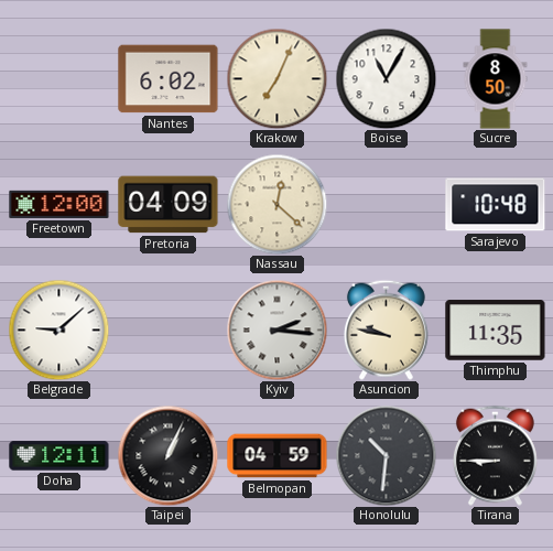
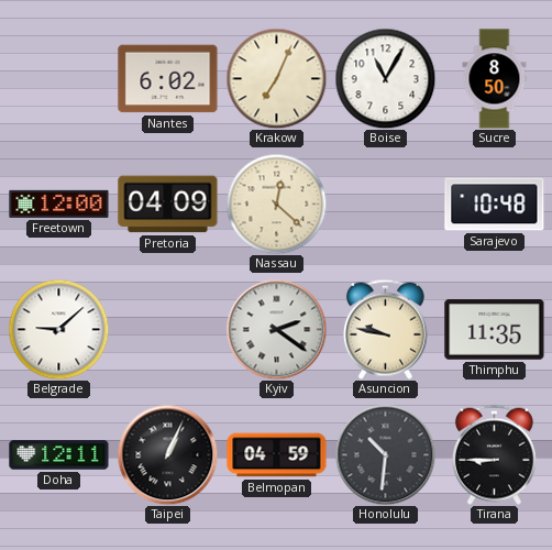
Kyiv: 2:16 -> 2:21 (276, 329)
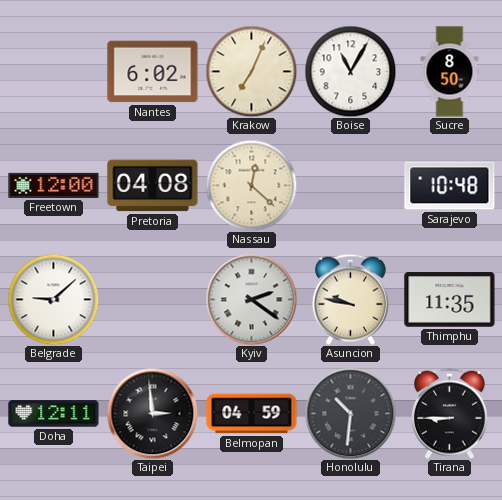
Pretoria: 04:09 -> 04:08 (153, 186)
Taipei: 1:04 -> 2:59 (152, 413)
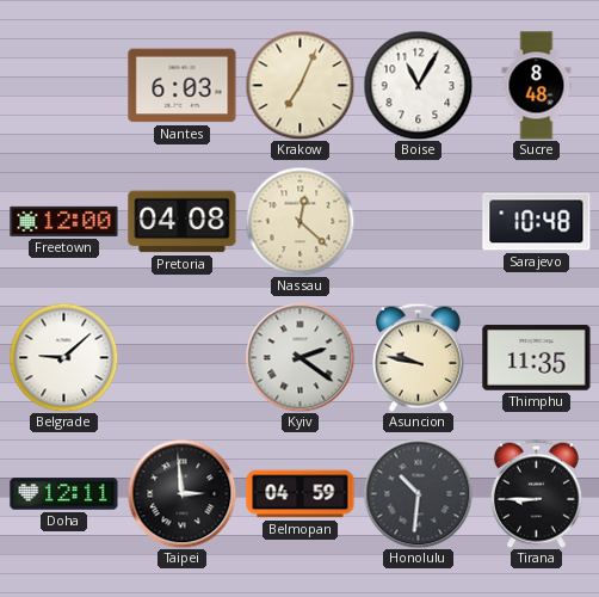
Nantes: 6:02 -> 6:03 (183, 86)
Sucre: 8:50 -> 8:48 (537, 86)
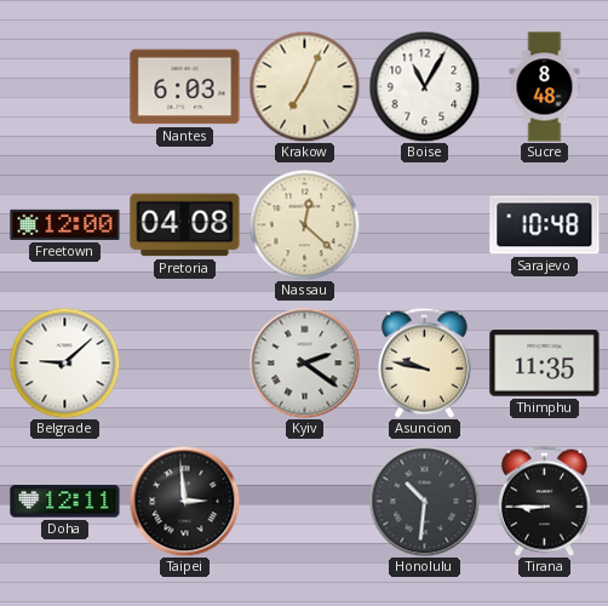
Belmopan: 04:59 -> none (301, 494)
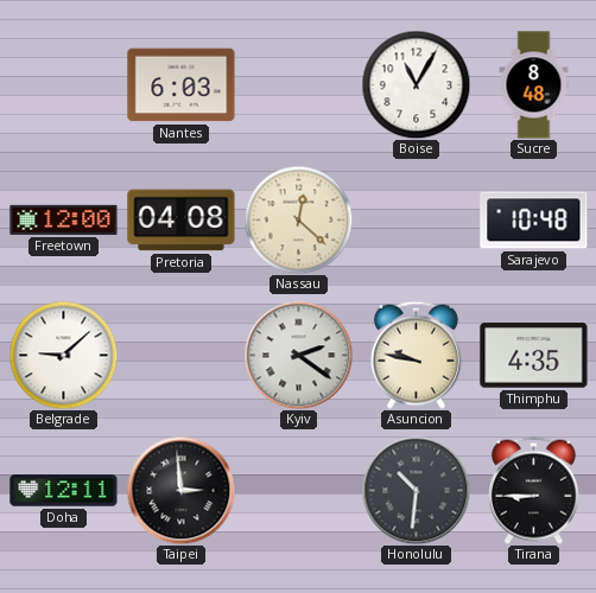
Krakow: 7:04 -> none (304, 86)
Thimphu: 11:35 -> 4:35 (534, 356)
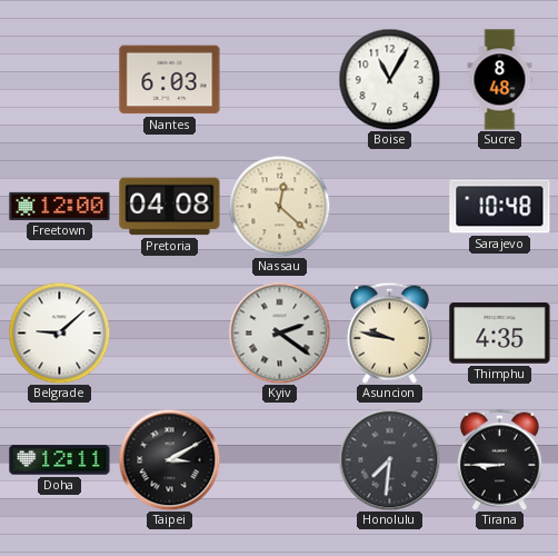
Taipei: 2:59 -> 3:10 (169, 459)
Honolulu: 10:31 -> 7:31 (389, 459)
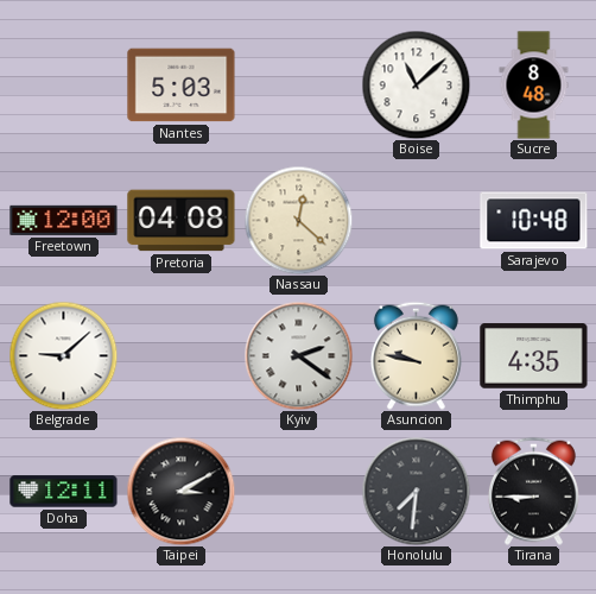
Nantes: 6:03 -> 5:03 (182, 86)
Boise: 11:05 -> 11:08 (416, 84)
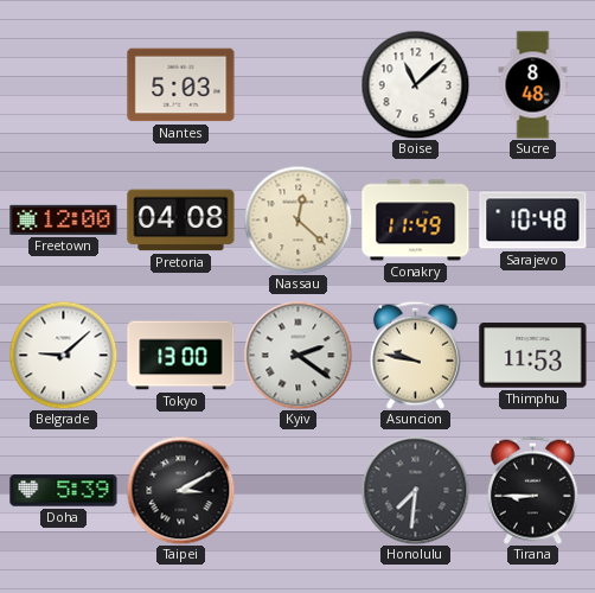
Conakry: none -> 11:49 (416, 221)
Tokyo: none -> 13:00 (181, 356)
Thimphu: 4:35 -> 11:53 (533, 356)
Doha: 12:11 -> 5:39 (64, 491)
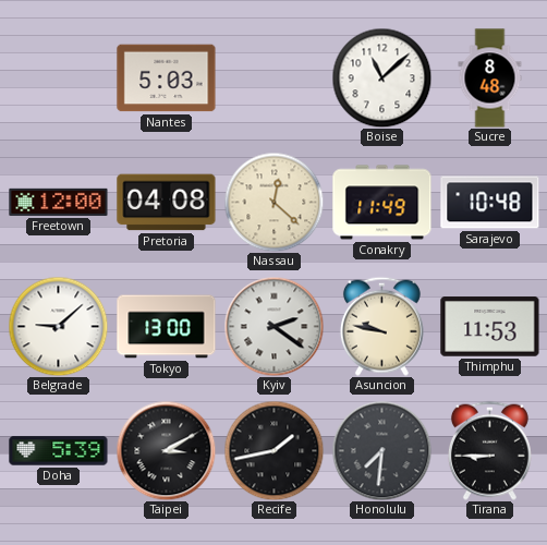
Recife: none -> 1:43 (273, 450)
